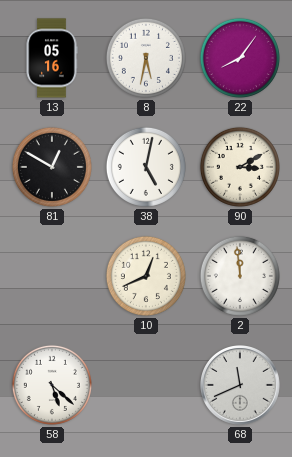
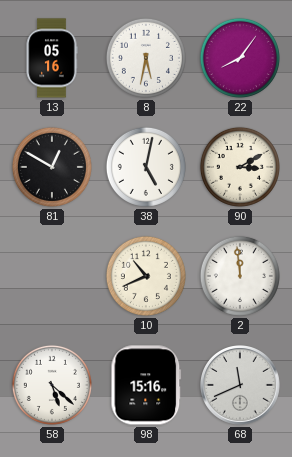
10: 12:41 -> 10:41 (146, 276)
98: none -> 15:16 (146, 385)
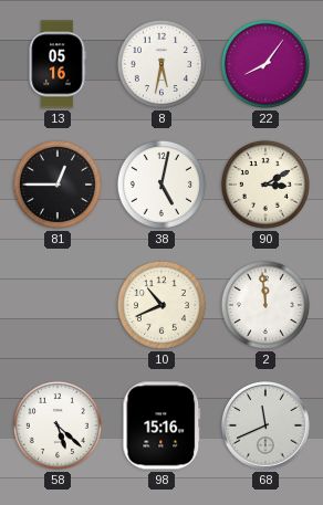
81: 12:50 -> 12:45 (58, 185)
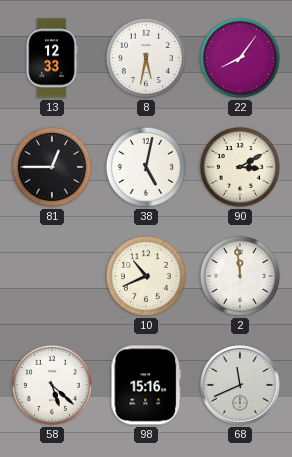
13: 05:16 -> 12:33 (52, 58)
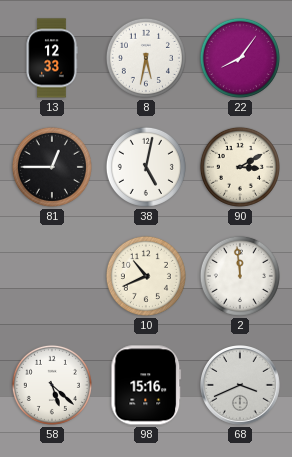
68: 11:41 -> 3:41 (241, 386)
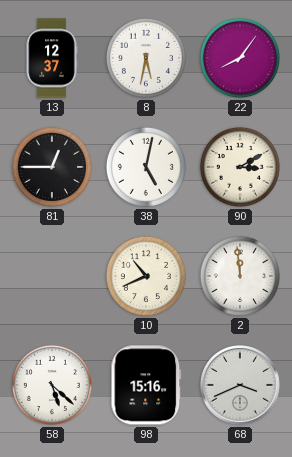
13: 12:33 -> 12:37 (52, 58)
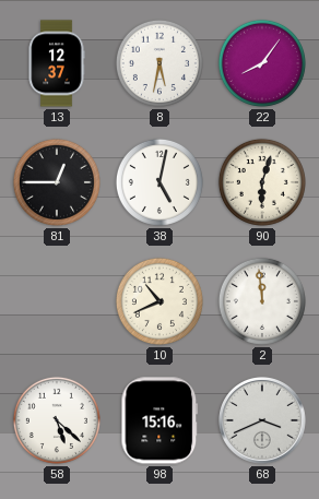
90: 3:10 -> 6:03 (262, 182)
